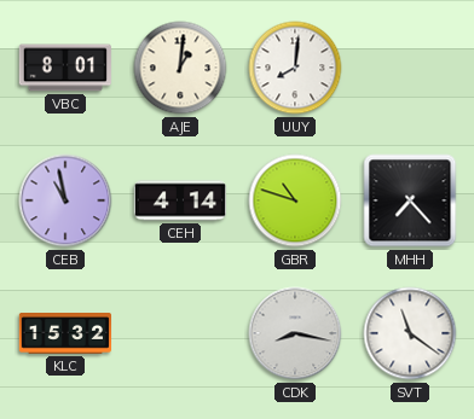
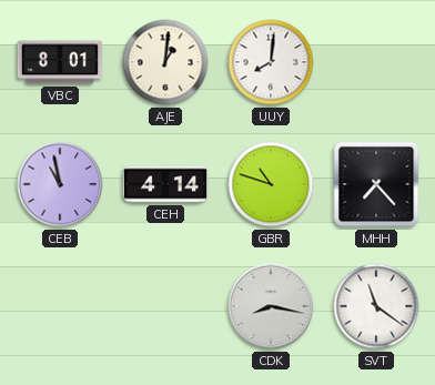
KLC: 15:32 -> none (64, 333)
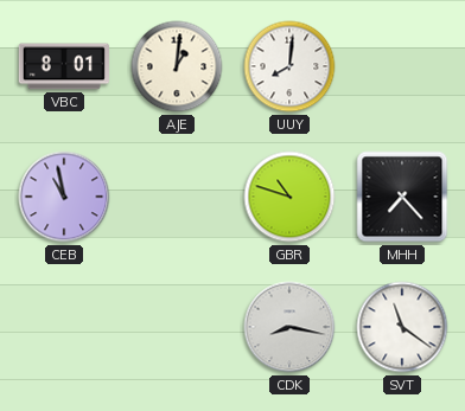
CEH: 4:14 -> none (165, 184)
